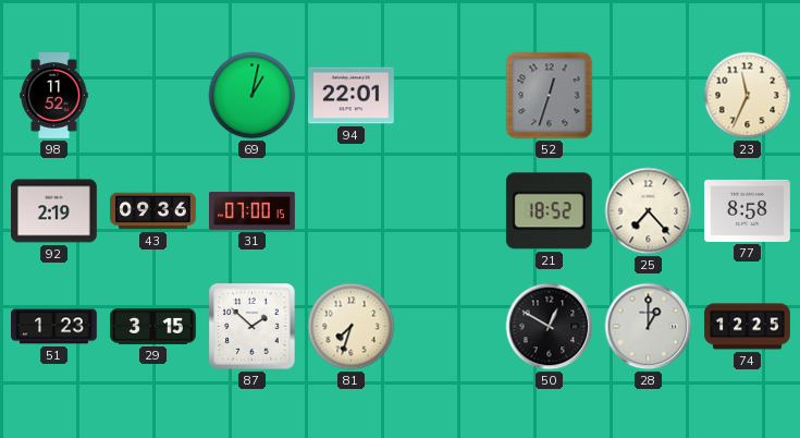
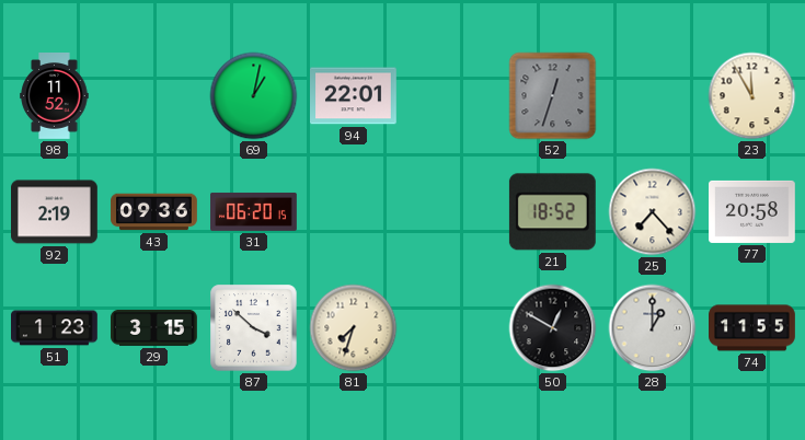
23: 11:34 -> 11:55 (752, 96)
31: 07:00 -> 06:20 (254, 211)
77: 8:58 -> 20:58 (752, 211)
87: 1:52 -> 3:52 (254, 328)
74: 12:25 -> 11:55 (752, 328)
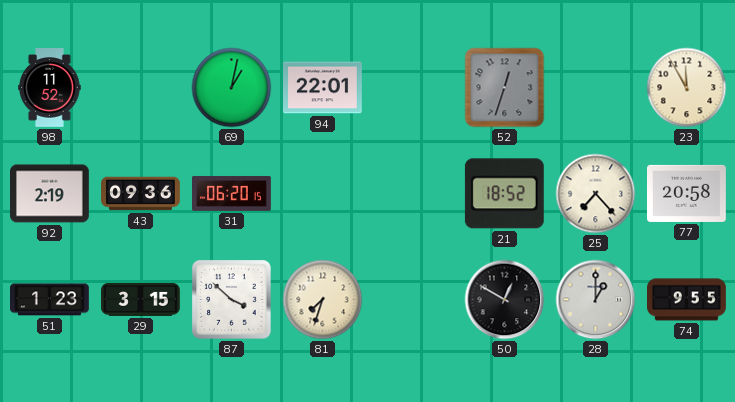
74: 11:55 -> 9:55 (687, 300)
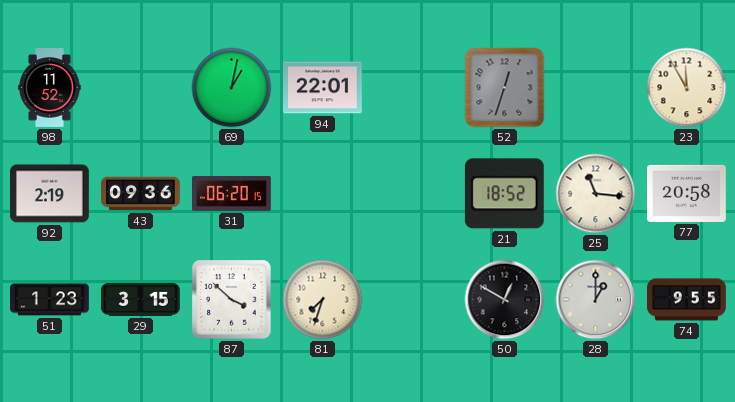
25: 7:23 -> 11:16 (596, 194)
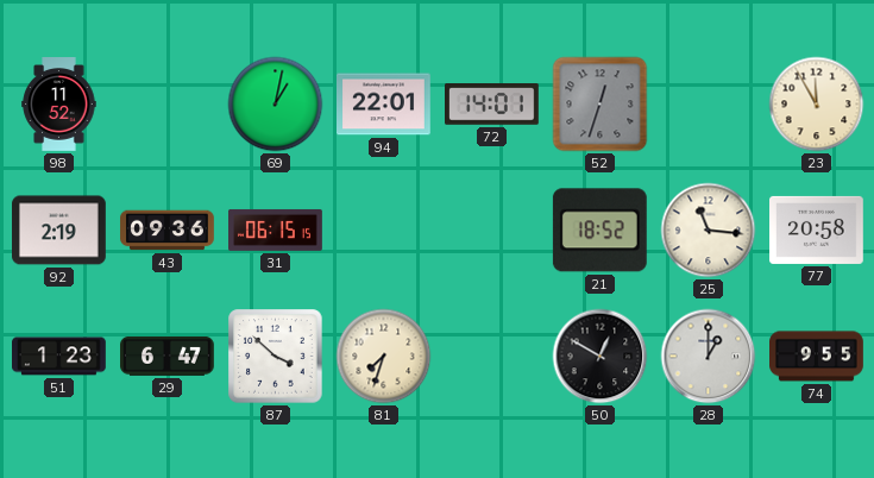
72: none -> 14:01 (492, 105)
31: 06:20 -> 06:15 (276, 229)
29: 3:15 -> 6:47 (168, 357)
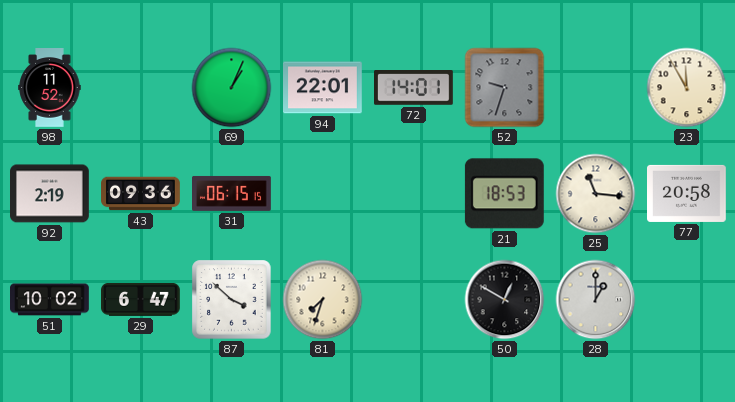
69: 1:02 -> 1:04 (232, 88)
52: 12:33 -> 9:33 (505, 88)
21: 18:52 -> 18:53 (504, 194)
51: 1:23 -> 10:02 (50, 300)
74: 9:55 -> none (817, 357)
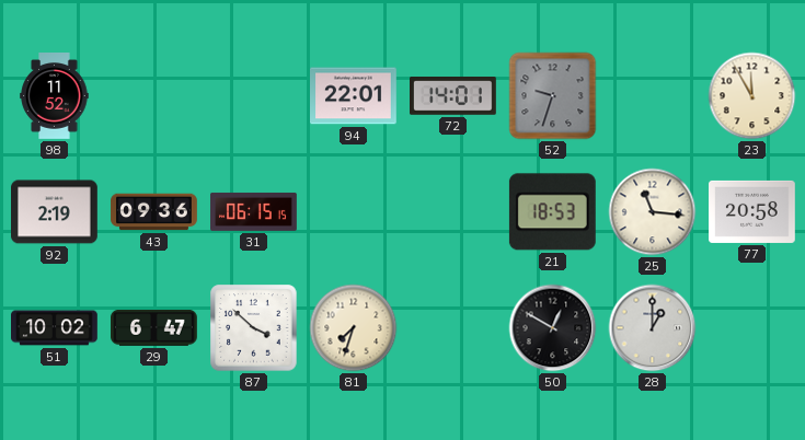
69: 1:04 -> none (232, 88)
